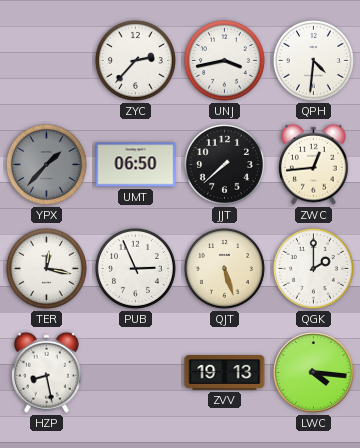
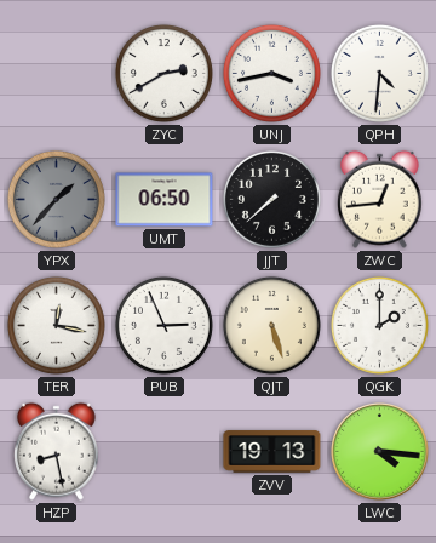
ZYC: 2:37 -> 2:40 (163, 73)
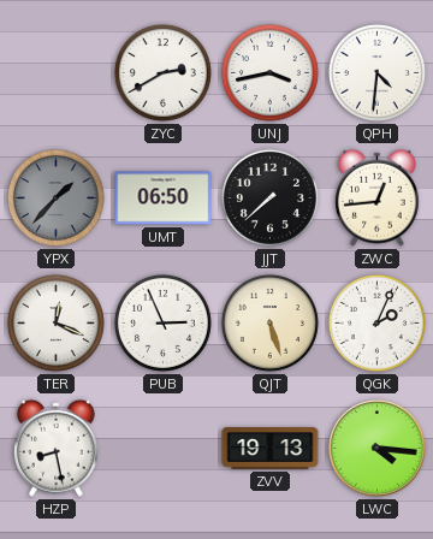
TER: 12:17 -> 12:19 (55, 322)
QGK: 2:00 -> 2:04 (376, 322)
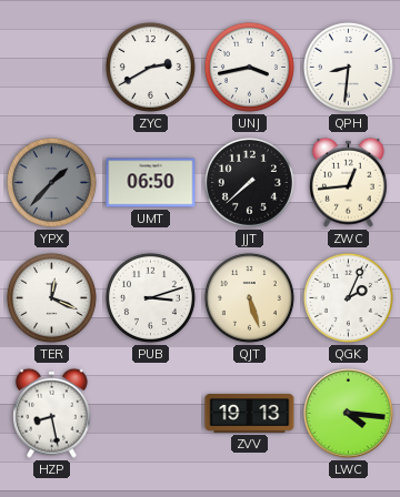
QPH: 4:31 -> 8:31 (348, 67)
PUB: 2:56 -> 3:12 (150, 297)
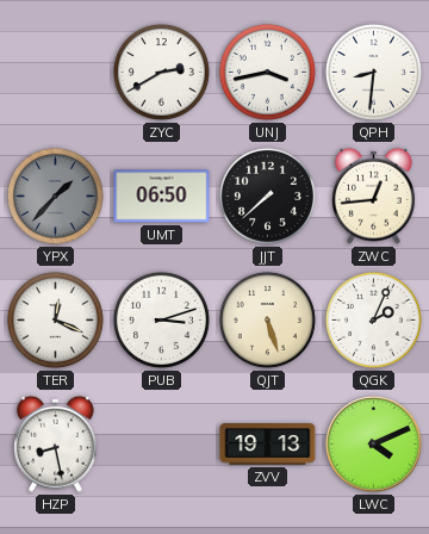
LWC: 4:16 -> 4:11 (374, 445)
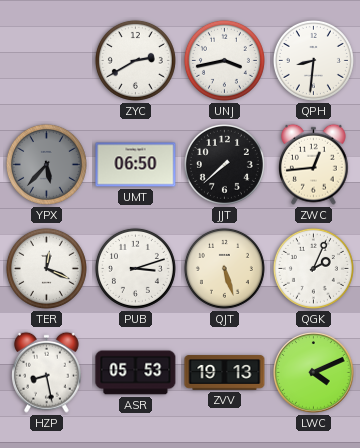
YPX: 1:37 -> 5:37 (46, 164)
ASR: none -> 05:53 (136, 373)
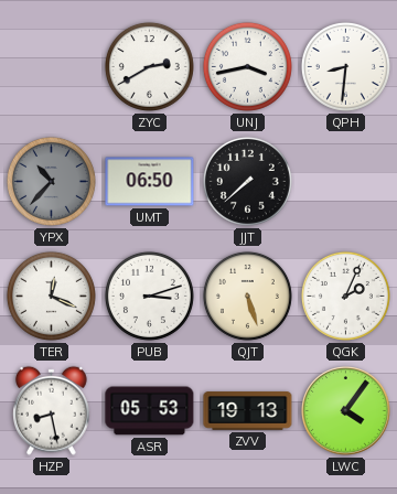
YPX: 5:37 -> 10:37 (51, 181)
ZWC: 12:44 -> none (314, 164)
LWC: 4:11 -> 4:06 (346, 411)
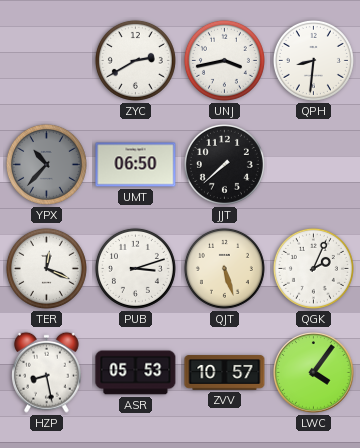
ZVV: 19:13 -> 10:57 (225, 373)
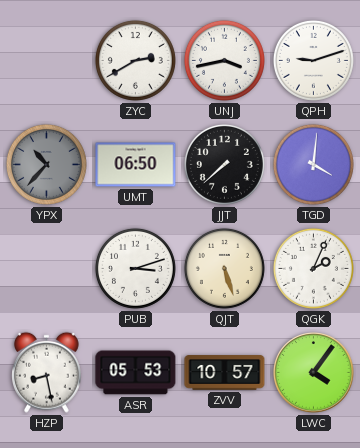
QPH: 8:31 -> 9:12 (313, 60)
TGD: none -> 4:01 (313, 164)
TER: 12:19 -> none (46, 268)
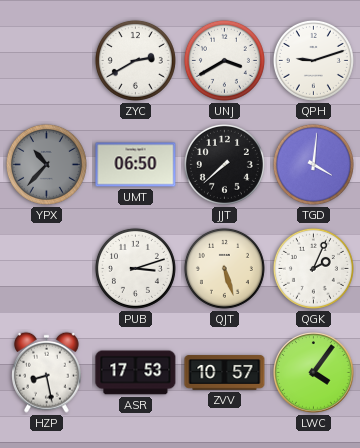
UNJ: 3:43 -> 3:40 (224, 60)
ASR: 05:53 -> 17:53 (136, 373)
